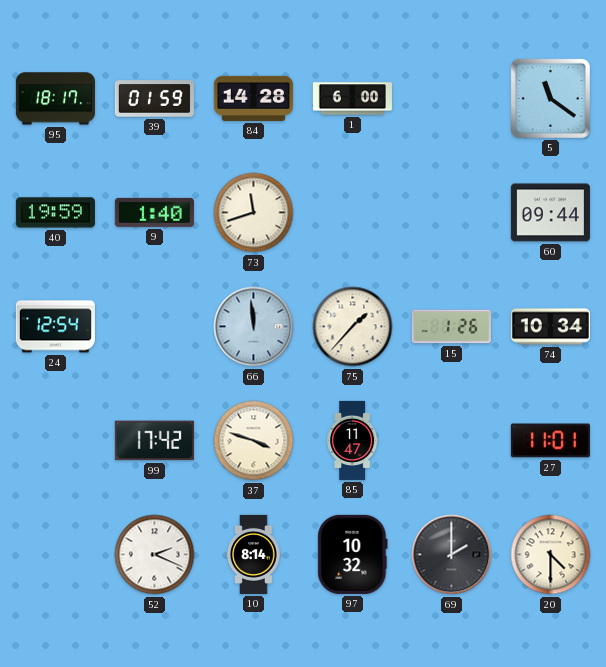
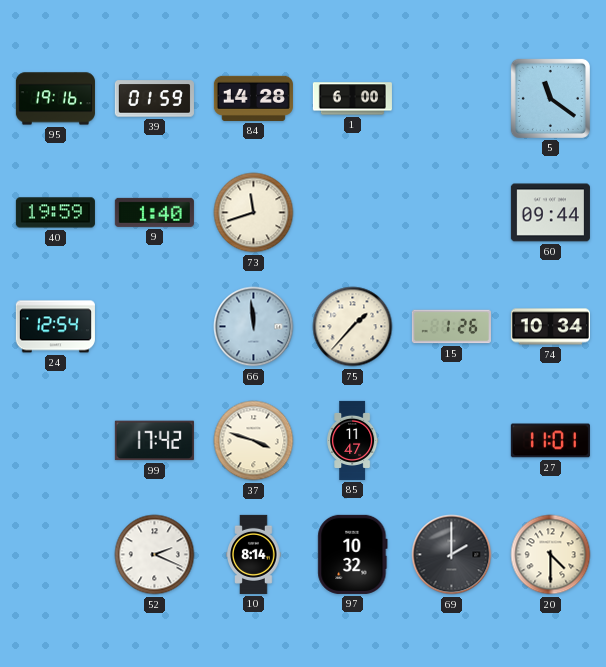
95: 18:17 -> 19:16 (55, 99)
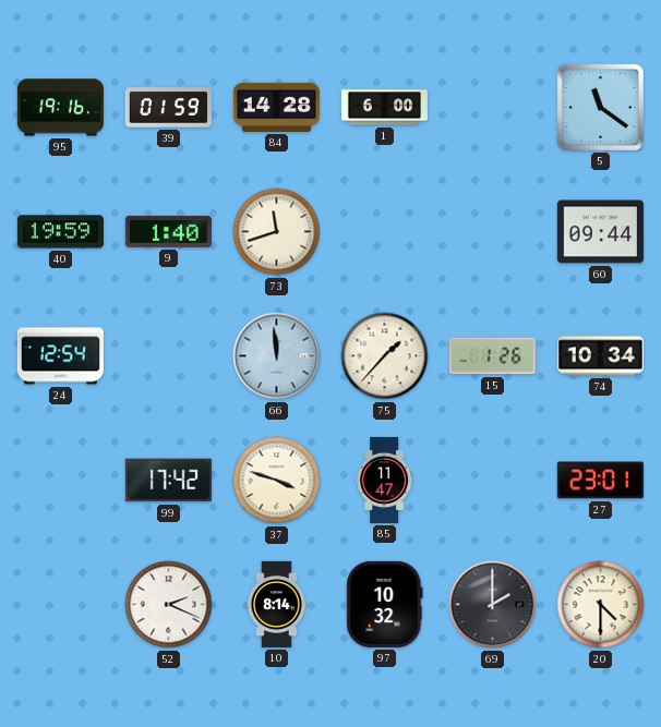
27: 11:01 -> 23:01 (600, 481)
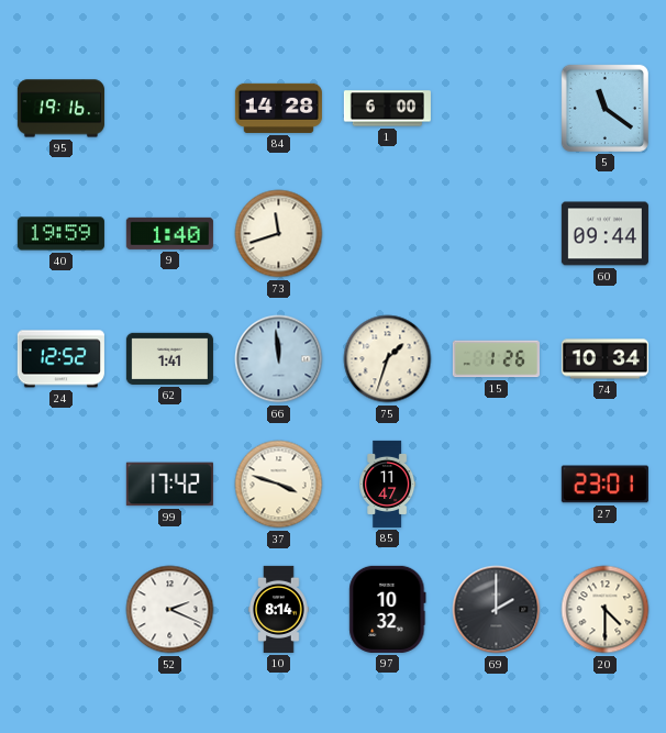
39: 01:59 -> none (168, 108)
24: 12:54 -> 12:52 (60, 359)
62: none -> 1:41 (169, 358)
75: 1:37 -> 1:33 (388, 359)
